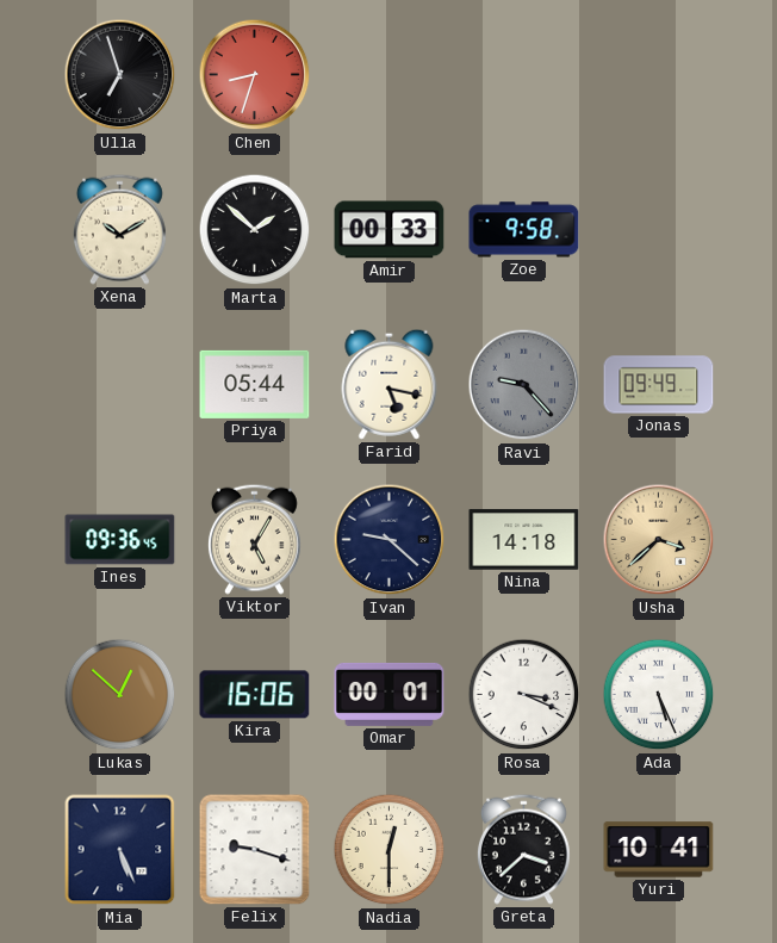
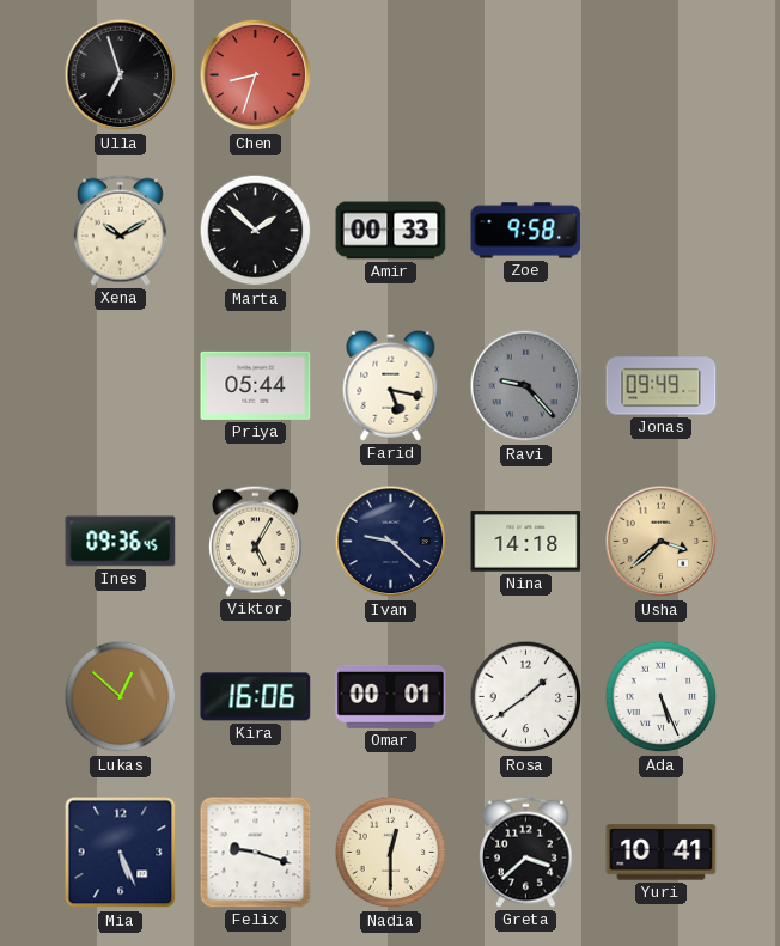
Rosa: 3:19 -> 1:39 (526, 697)
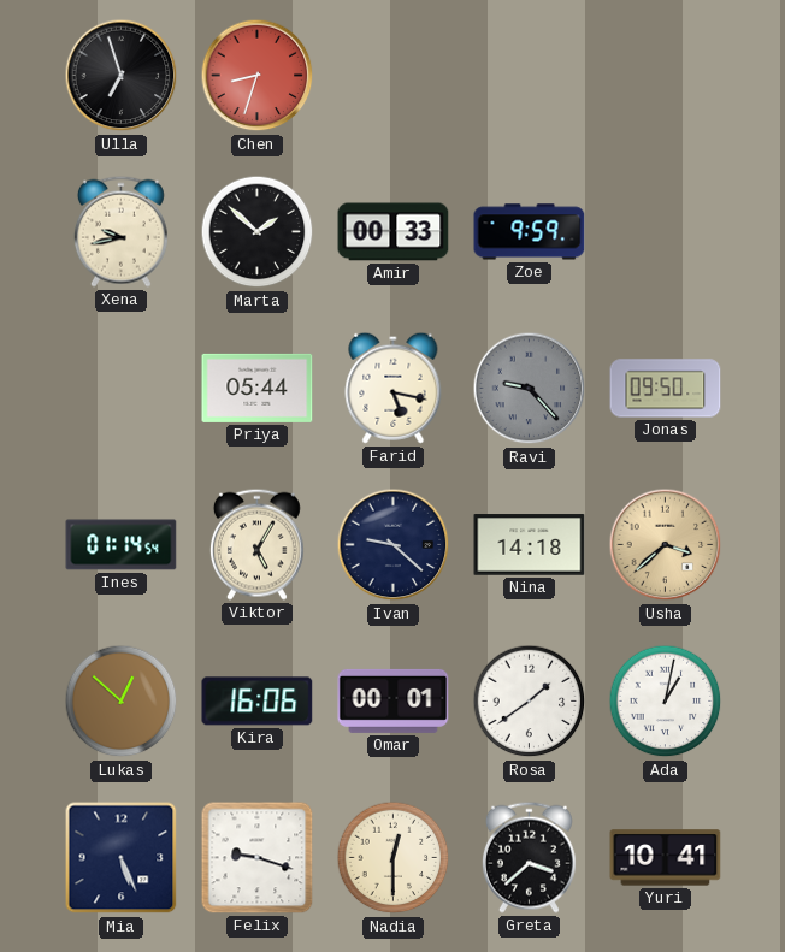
Xena: 10:10 -> 9:43 (120, 231)
Zoe: 9:58 -> 9:59 (530, 232)
Jonas: 09:49 -> 09:50 (666, 389)
Ines: 09:36 -> 01:14 (122, 545)
Ada: 5:26 -> 1:02 (666, 702)
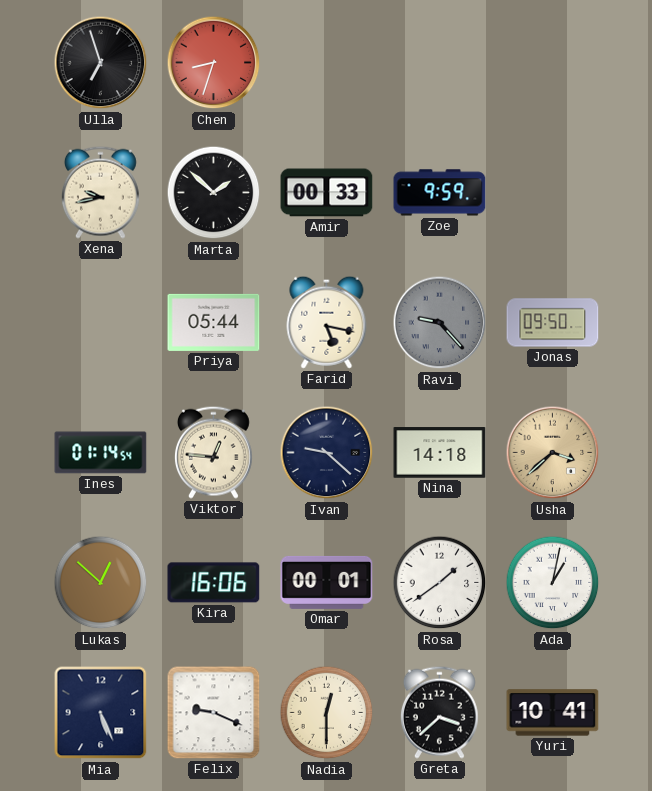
Viktor: 5:05 -> 12:46 (213, 452)
Felix: 9:18 -> 9:19 (214, 713)
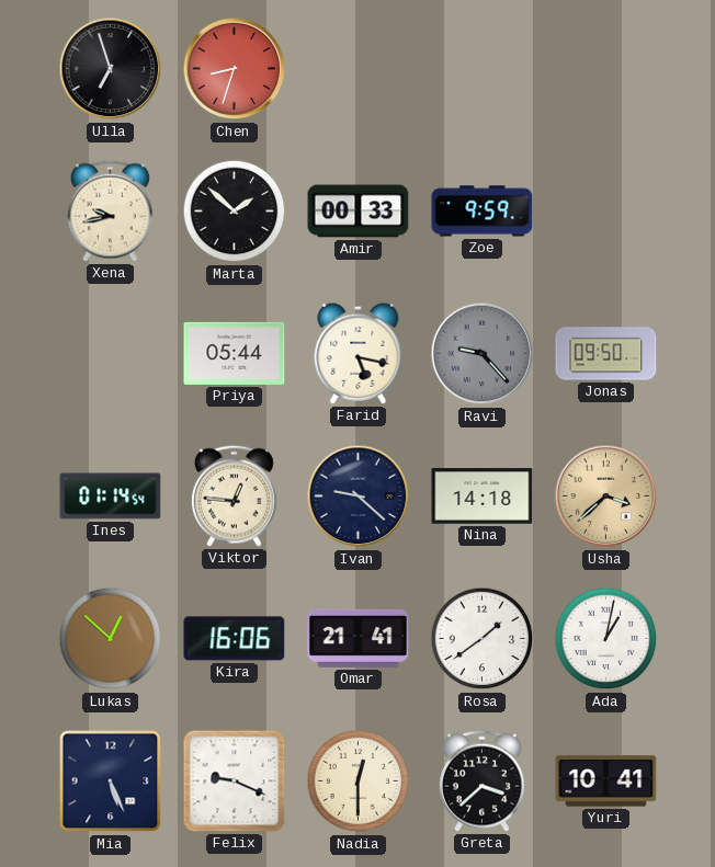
Omar: 00:01 -> 21:41 (359, 638)
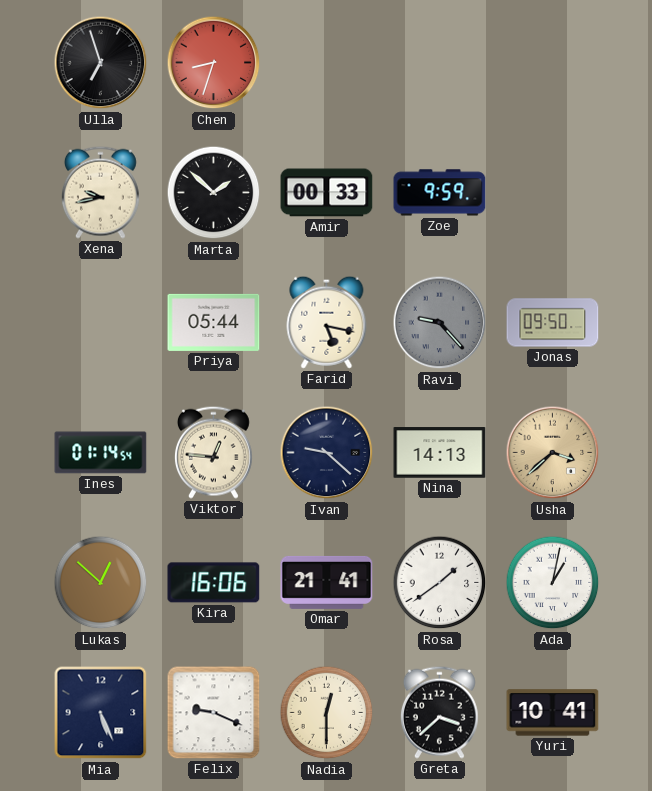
Nina: 14:18 -> 14:13 (440, 453)
